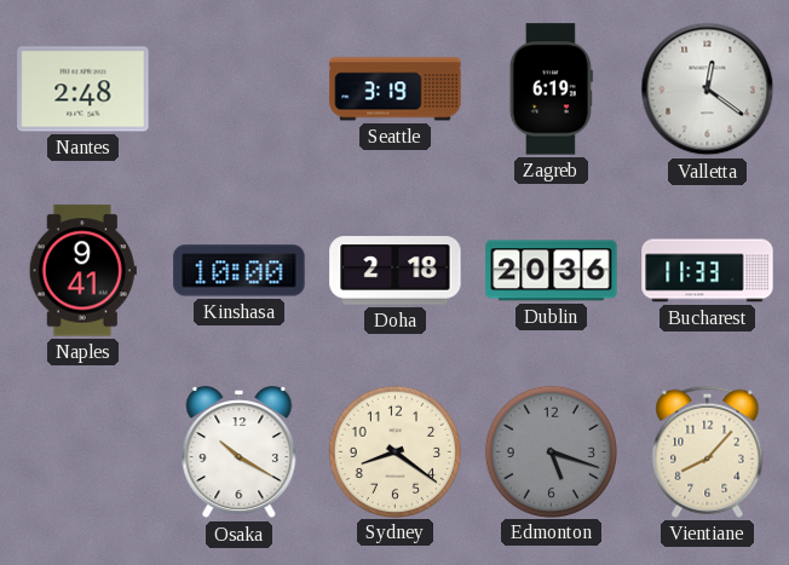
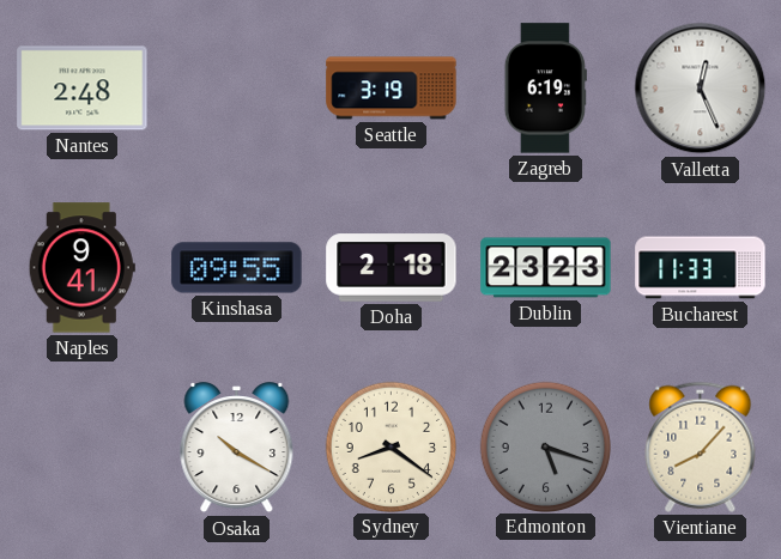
Valletta: 12:21 -> 12:26 (701, 89)
Kinshasa: 10:00 -> 09:55 (237, 268)
Dublin: 20:36 -> 23:23 (546, 268)
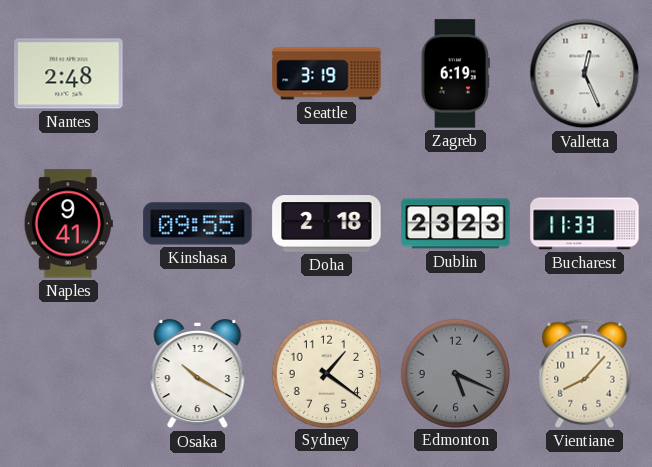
Sydney: 8:21 -> 1:21 (326, 373)
Edmonton: 5:18 -> 5:19 (455, 373)
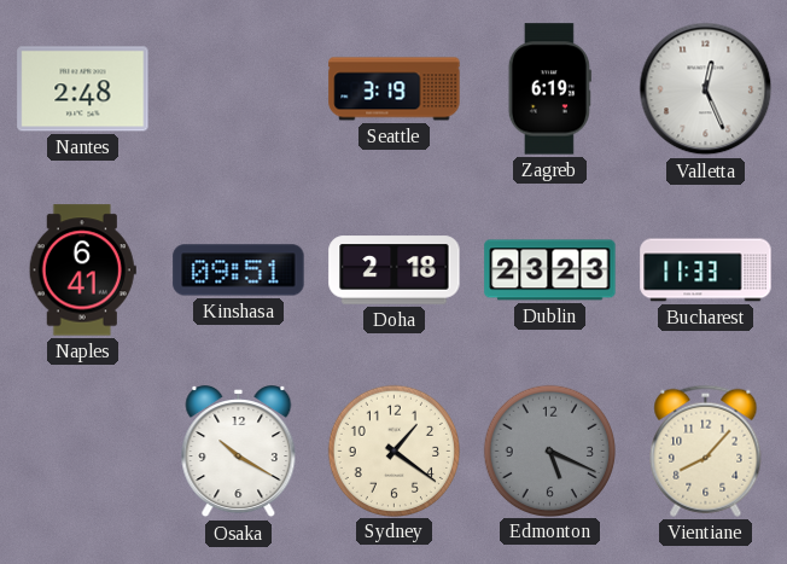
Naples: 9:41 -> 6:41 (82, 271)
Kinshasa: 09:55 -> 09:51 (239, 271)
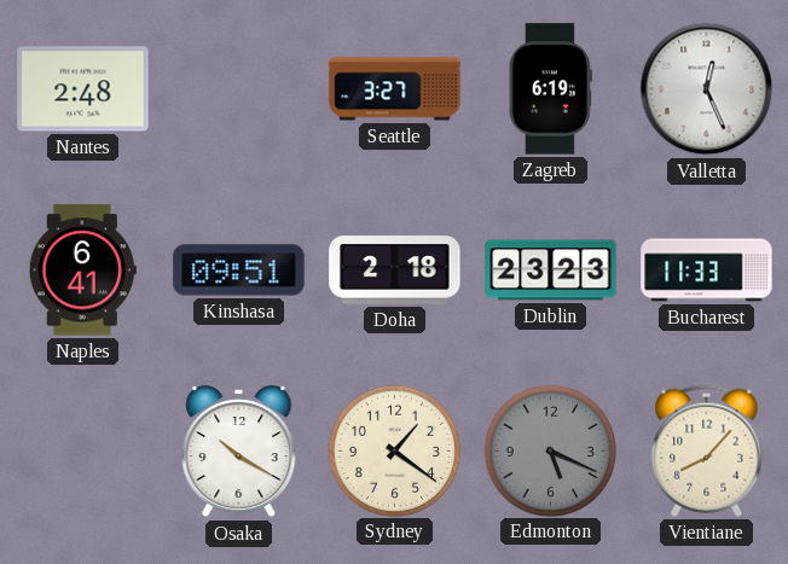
Seattle: 3:19 -> 3:27 (395, 89)
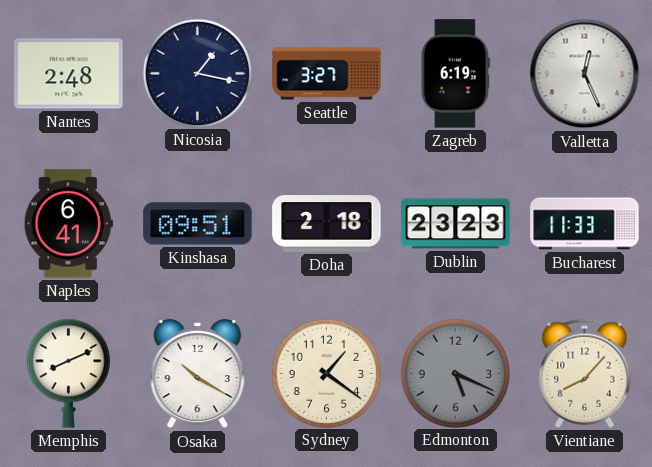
Nicosia: none -> 1:17 (197, 73)
Memphis: none -> 8:11 (68, 373)
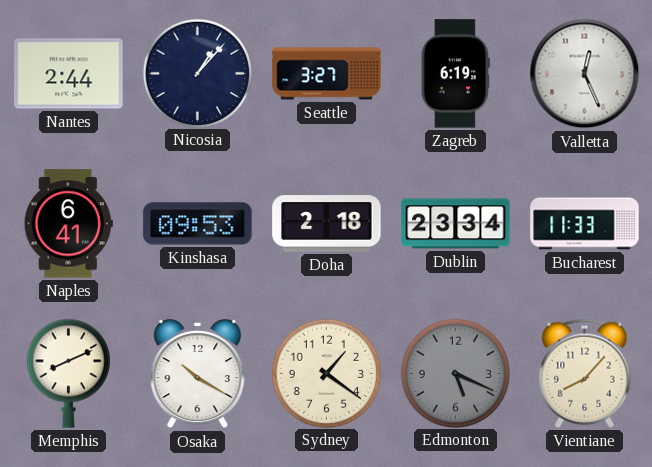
Nantes: 2:48 -> 2:44 (69, 74)
Nicosia: 1:17 -> 1:07 (197, 73)
Kinshasa: 09:51 -> 09:53 (198, 224)
Dublin: 23:23 -> 23:34 (456, 224)
